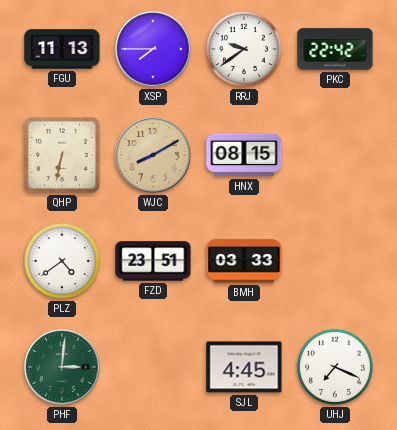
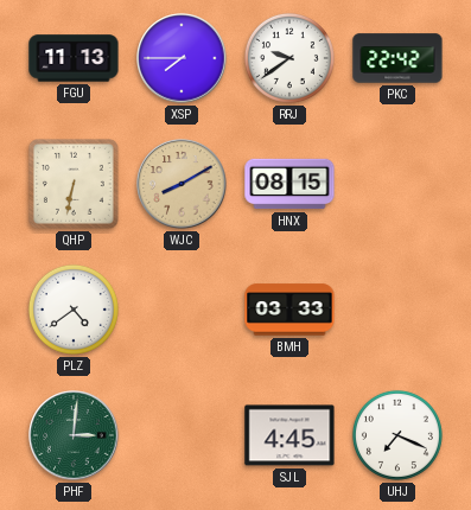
FZD: 23:51 -> none (153, 261)
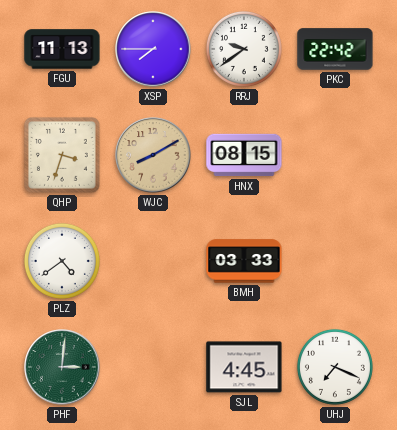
QHP: 6:32 -> 3:33 (62, 155)
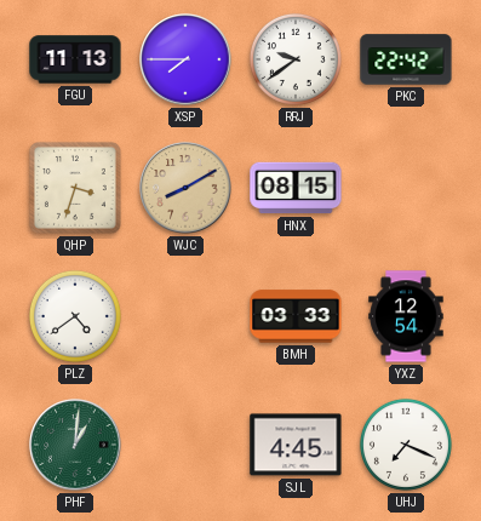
YXZ: none -> 12:54 (406, 316)
PHF: 3:01 -> 1:01 (75, 445)
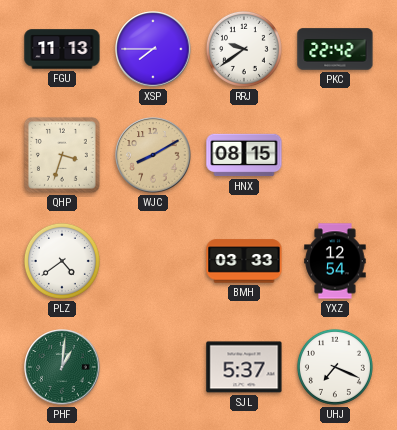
SJL: 4:45 -> 5:37 (244, 367)
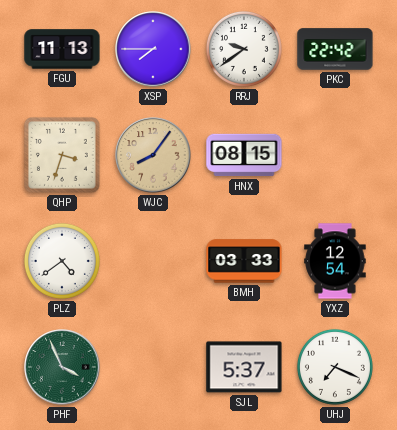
WJC: 8:10 -> 8:06 (153, 155)
PHF: 1:01 -> 3:56 (62, 367)
